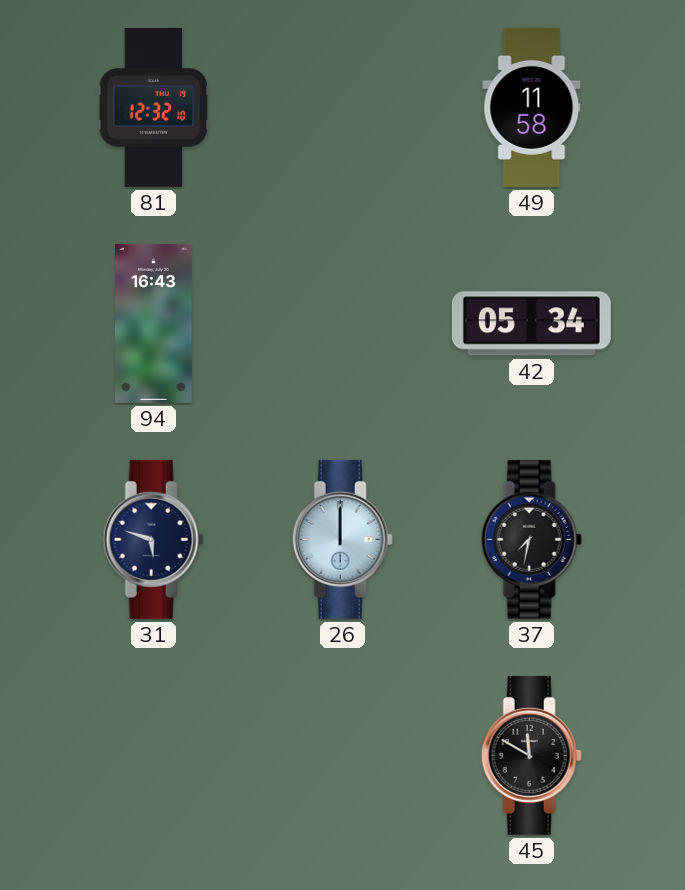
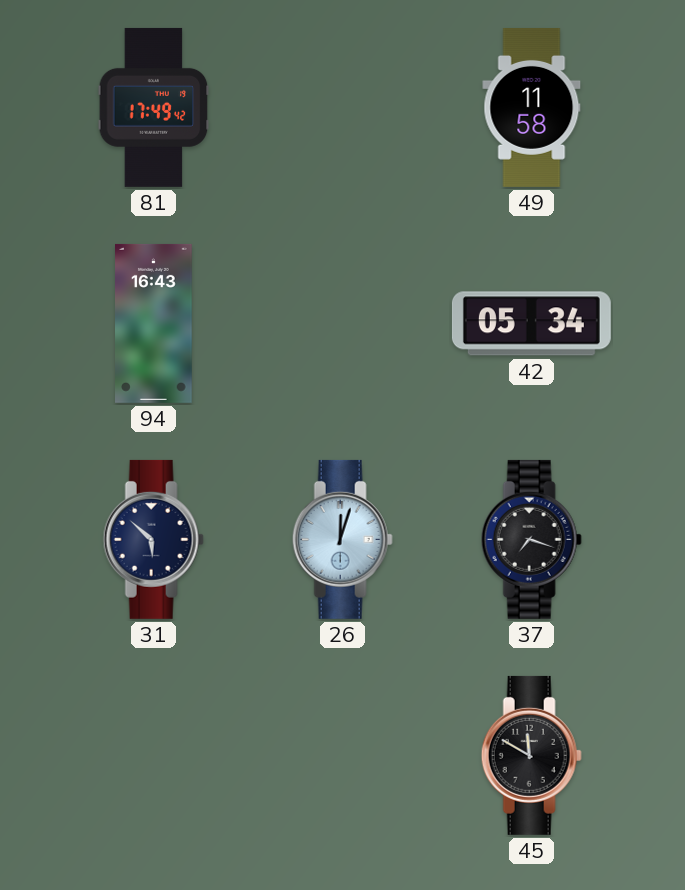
81: 12:32 -> 17:49 (154, 107)
31: 5:48 -> 5:52 (153, 539)
26: 12:00 -> 12:03 (342, 539)
37: 7:32 -> 7:18 (531, 539)
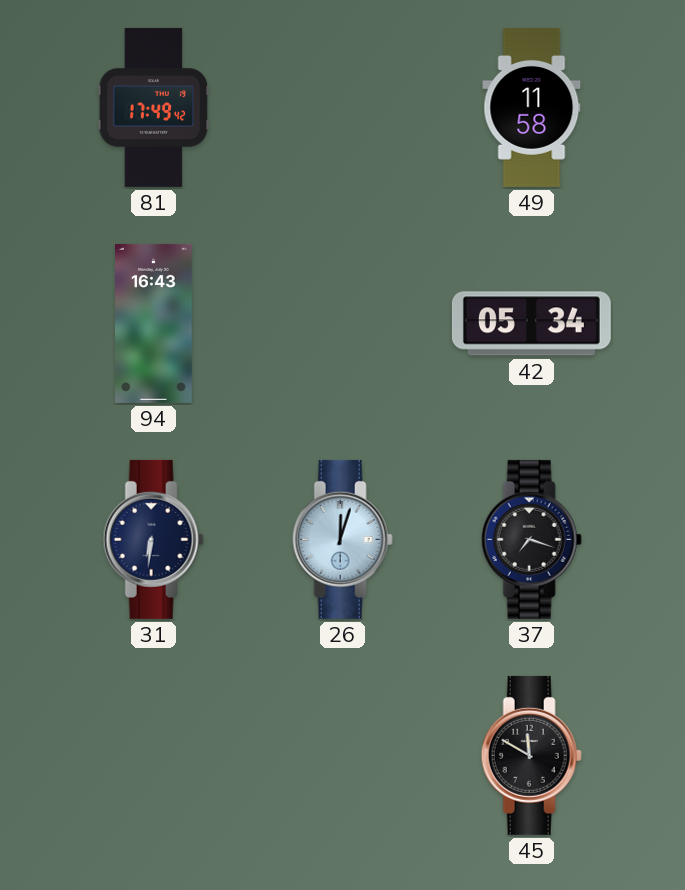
31: 5:52 -> 6:31 (153, 539)
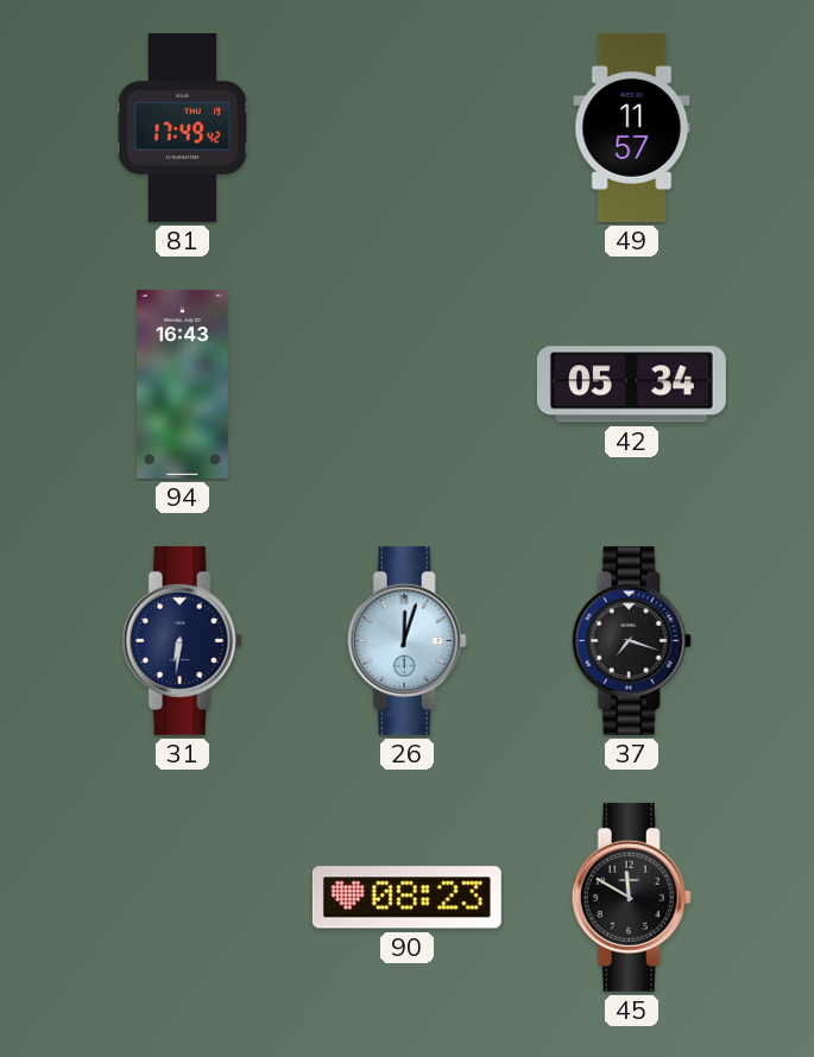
49: 11:58 -> 11:57 (632, 127)
90: none -> 08:23 (406, 898)
